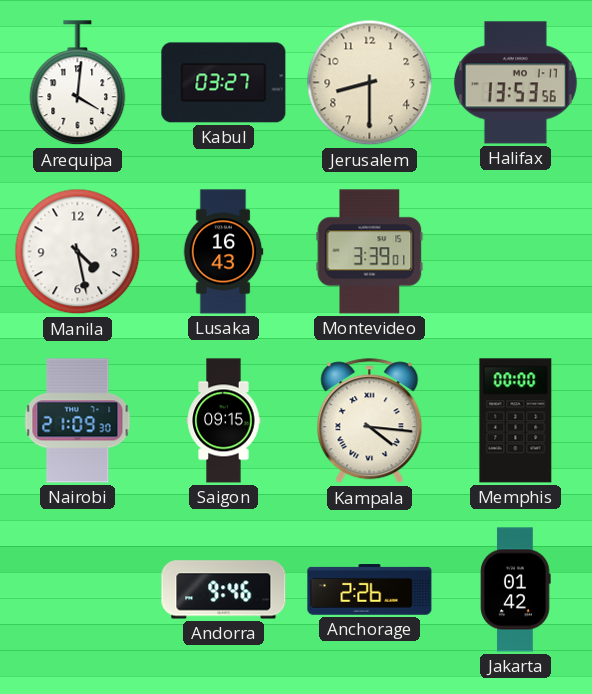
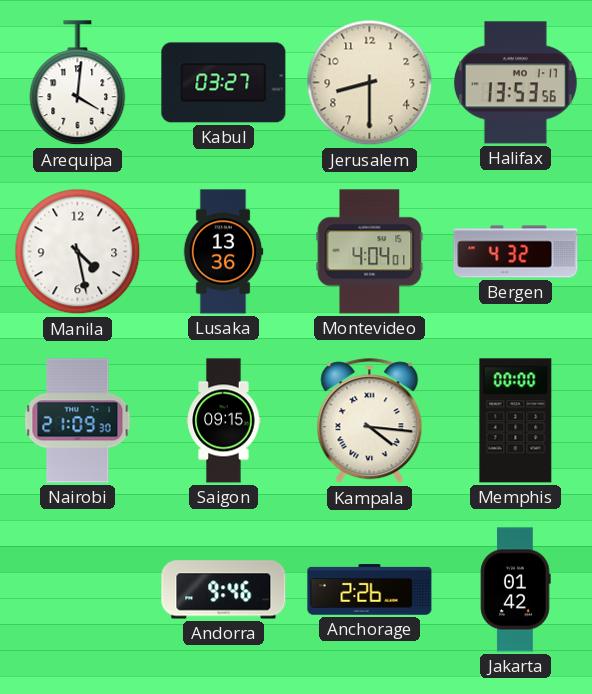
Lusaka: 16:43 -> 13:36 (223, 252)
Montevideo: 3:39 -> 4:04 (370, 252)
Bergen: none -> 4:32 (516, 252)
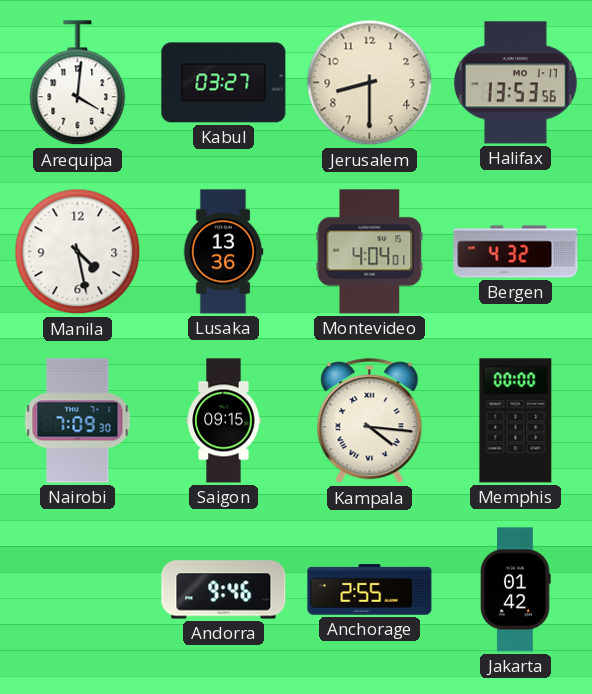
Nairobi: 21:09 -> 7:09 (78, 421)
Anchorage: 2:26 -> 2:55 (370, 590)
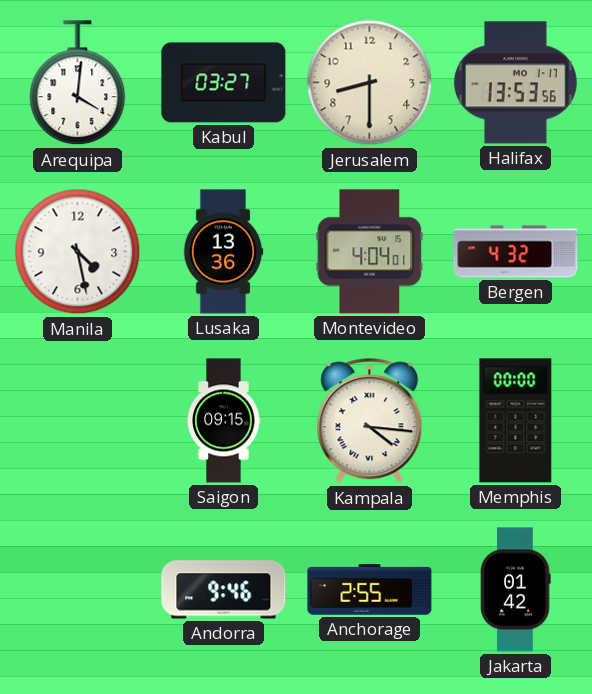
Nairobi: 7:09 -> none (78, 421)
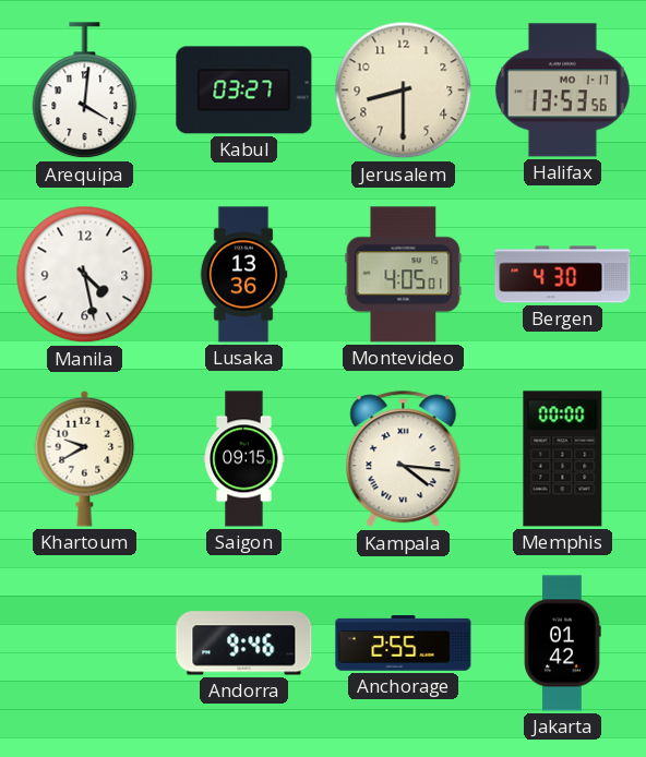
Montevideo: 4:04 -> 4:05 (404, 275)
Bergen: 4:32 -> 4:30 (563, 275)
Khartoum: none -> 9:40 (85, 458)
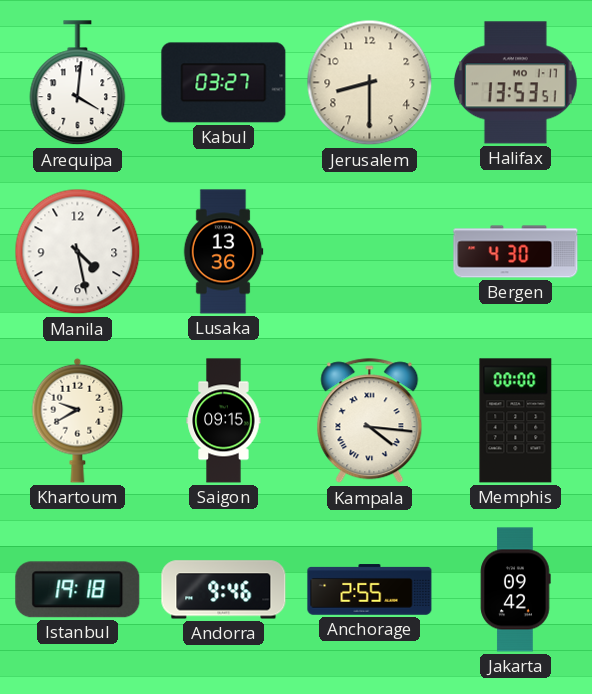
Halifax: 13:53:56 -> 13:53:51 (515, 83)
Montevideo: 4:05 -> none (404, 275)
Istanbul: none -> 19:18 (78, 590)
Jakarta: 01:42 -> 09:42 (516, 590)
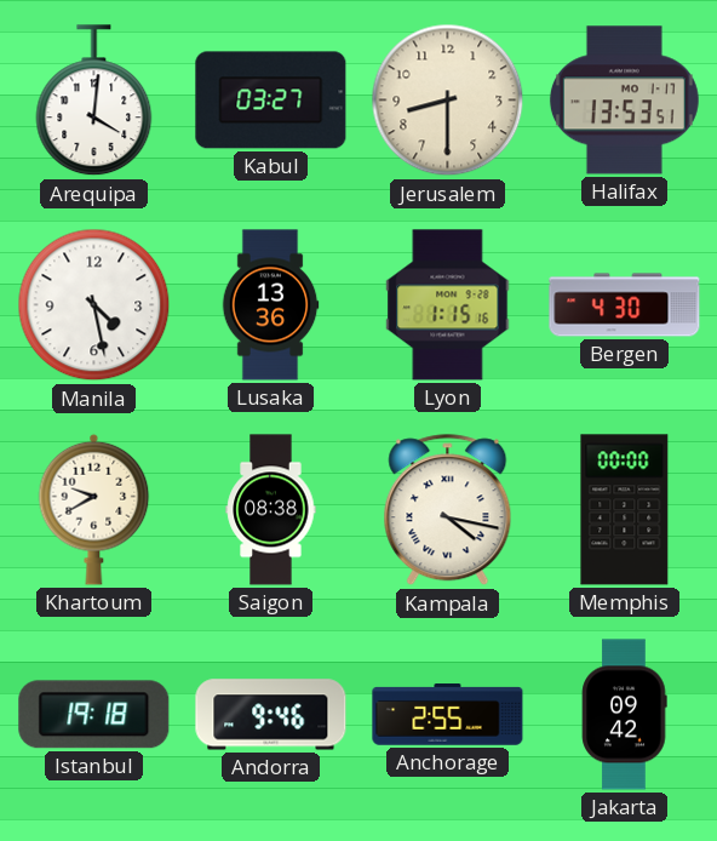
Lyon: none -> 1:15 (448, 305)
Saigon: 09:15 -> 08:38 (271, 510)
Kampala: 4:16 -> 4:17 (448, 510)
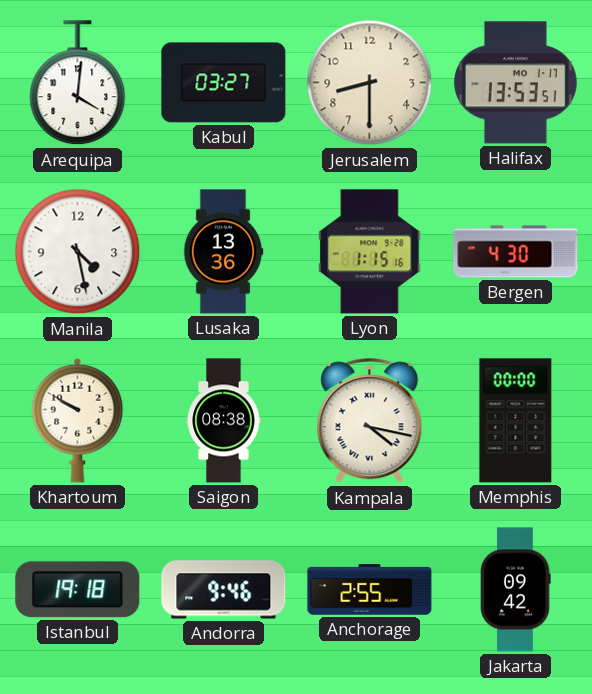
Khartoum: 9:40 -> 9:50 (78, 420)
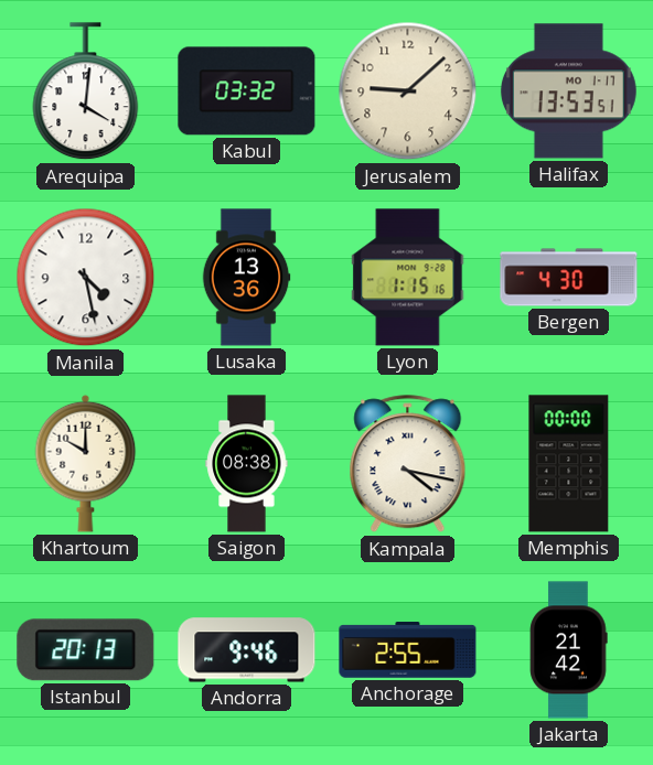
Kabul: 03:27 -> 03:32 (247, 91)
Jerusalem: 8:30 -> 9:08 (408, 91)
Khartoum: 9:50 -> 10:00 (86, 463)
Istanbul: 19:18 -> 20:13 (86, 650)
Jakarta: 09:42 -> 21:42 (569, 650)
